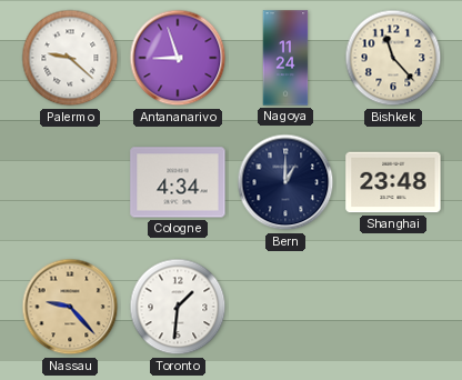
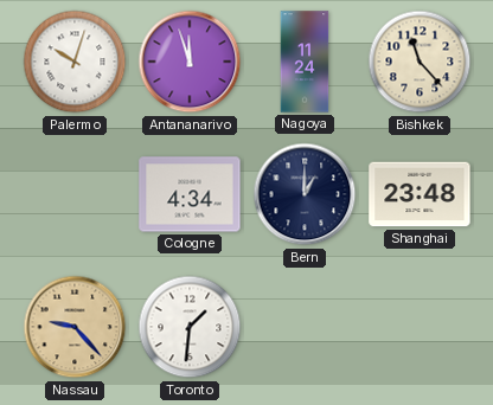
Palermo: 9:22 -> 10:03 (75, 62)
Antananarivo: 8:57 -> 11:57 (190, 62)
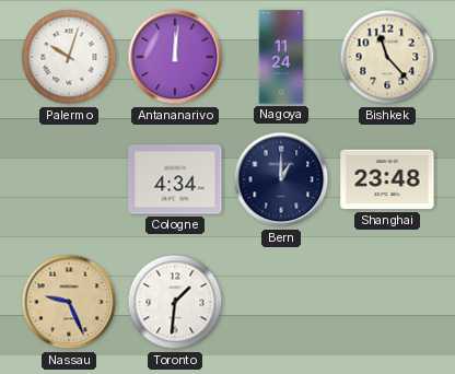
Antananarivo: 11:57 -> 12:01 (175, 57)
Nassau: 9:23 -> 9:26 (69, 302)
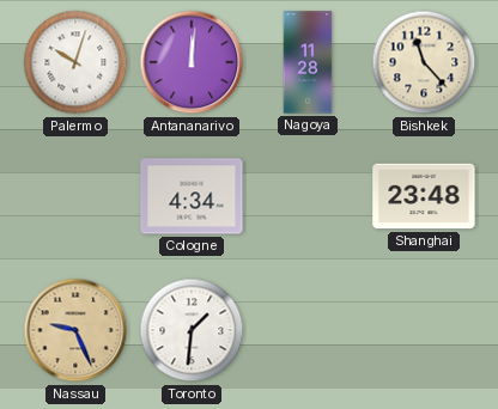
Nagoya: 11:24 -> 11:28 (308, 62)
Bern: 1:00 -> none (281, 179)
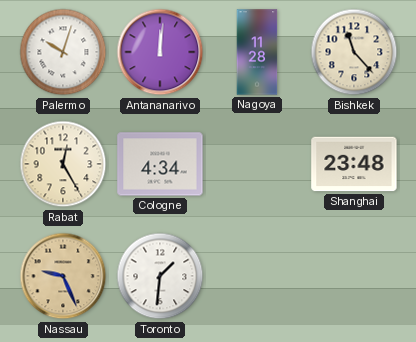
Rabat: none -> 12:25 (63, 164)
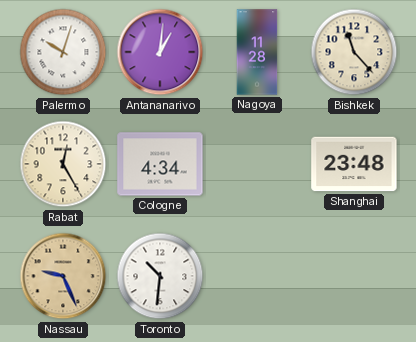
Antananarivo: 12:01 -> 1:01 (160, 52)
Toronto: 1:31 -> 10:31 (160, 276)
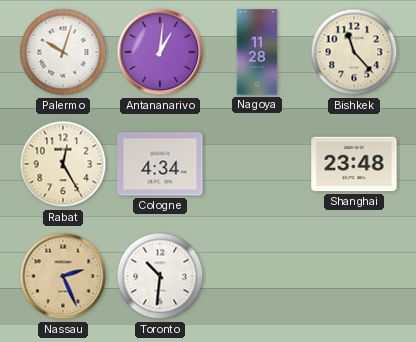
Nassau: 9:26 -> 2:26 (63, 276)
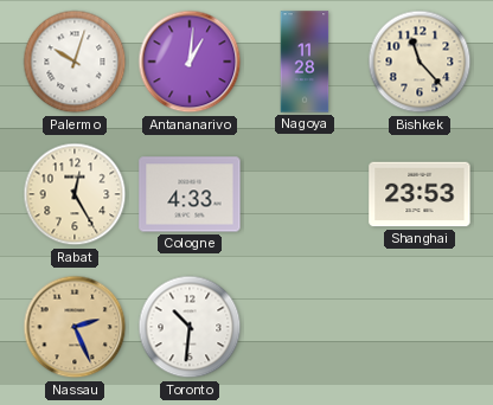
Cologne: 4:34 -> 4:33 (190, 194)
Shanghai: 23:48 -> 23:53 (420, 194)
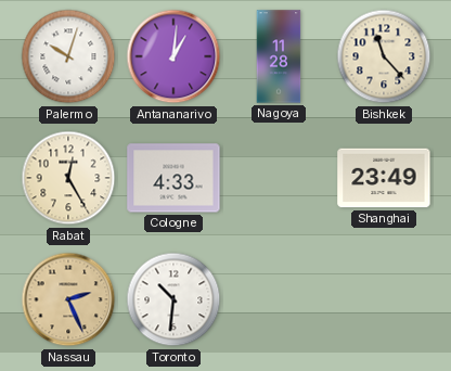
Shanghai: 23:53 -> 23:49 (384, 178)
